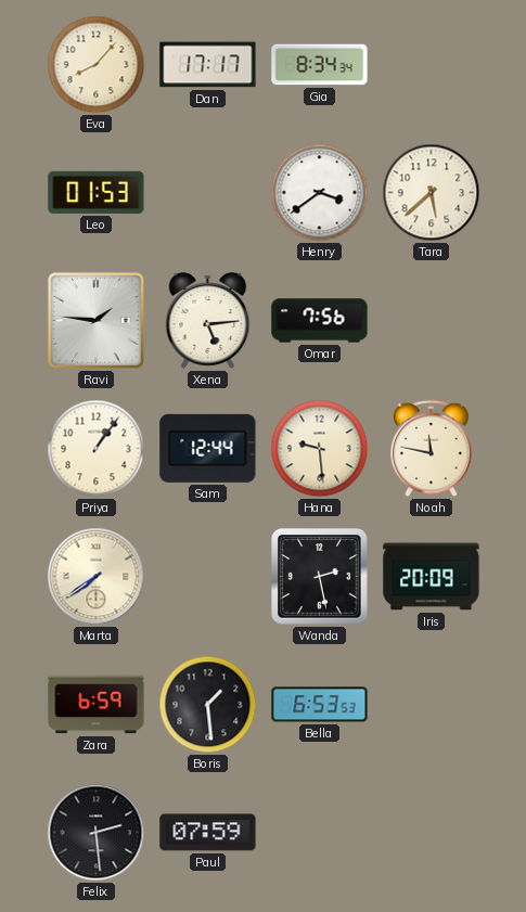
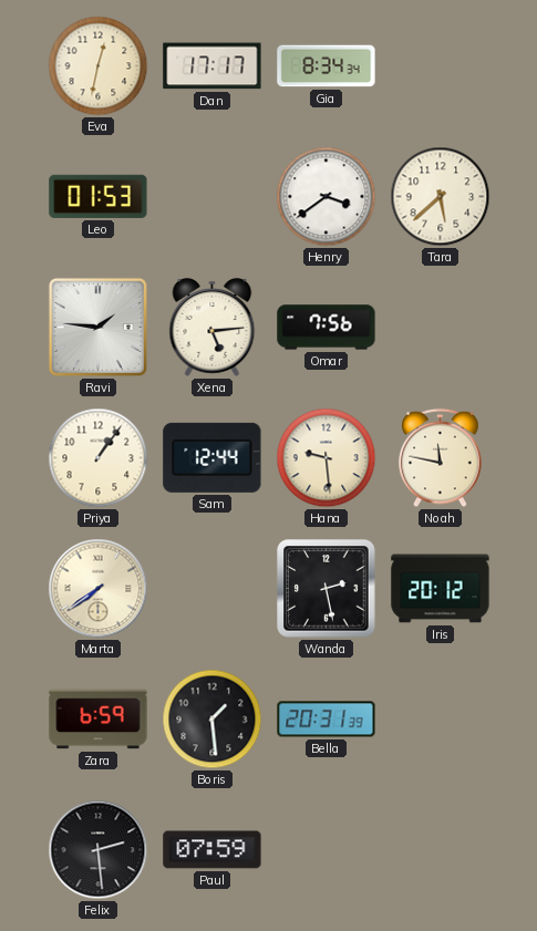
Eva: 8:07 -> 12:32 (99, 66)
Iris: 20:09 -> 20:12 (441, 589)
Bella: 6:53 -> 20:31 (327, 720)
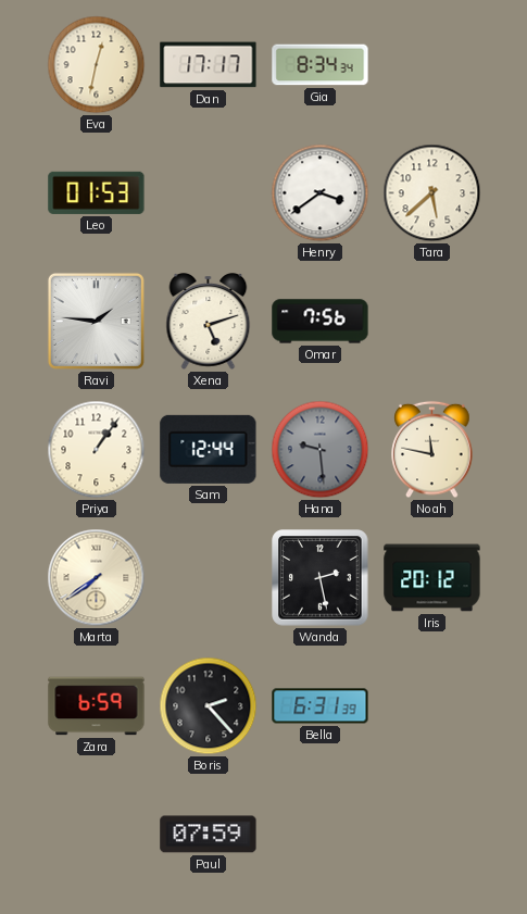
Xena: 5:14 -> 5:12 (209, 322)
Hana dial: cream -> grey (321, 450)
Boris: 1:29 -> 2:23 (209, 706)
Bella: 20:31 -> 6:31 (321, 706)
Felix: 2:29 -> none (99, 850)
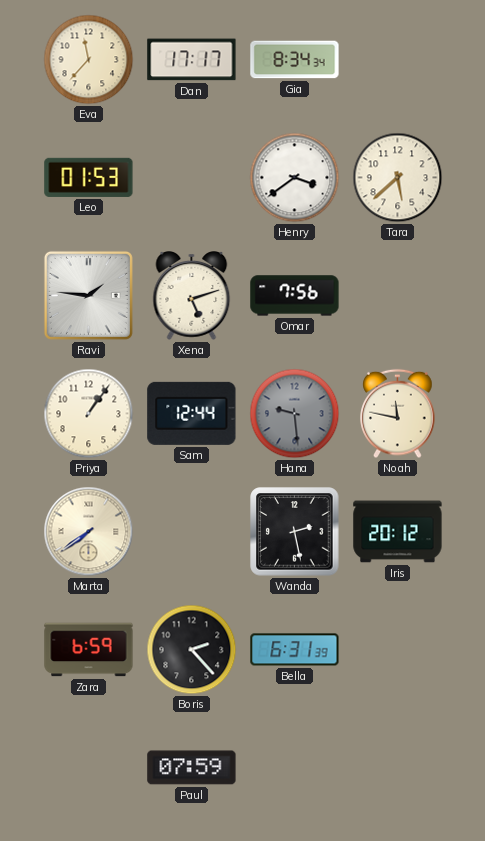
Eva: 12:32 -> 11:37 (89, 60)
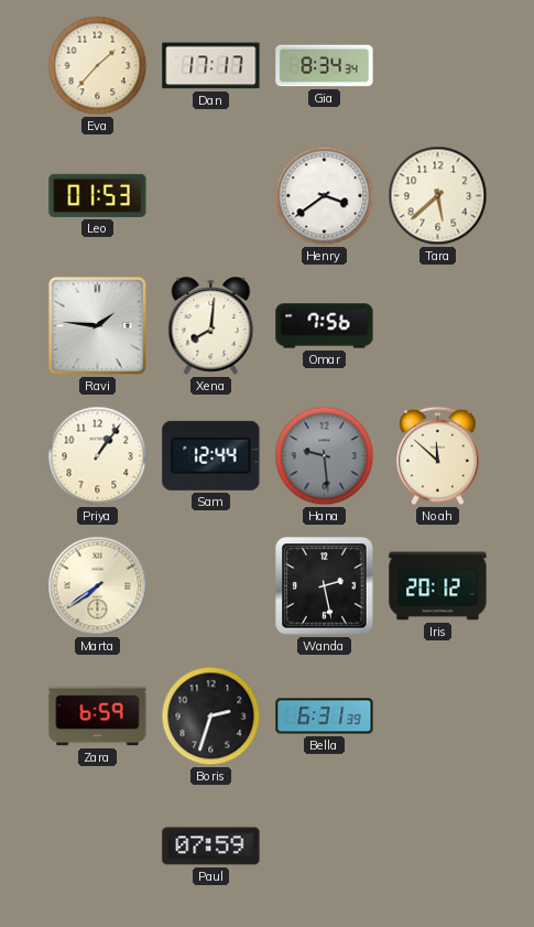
Eva: 11:37 -> 1:37 (98, 66)
Xena: 5:12 -> 8:01 (211, 326)
Noah: 11:47 -> 11:52 (438, 456)
Boris: 2:23 -> 2:33 (211, 716)
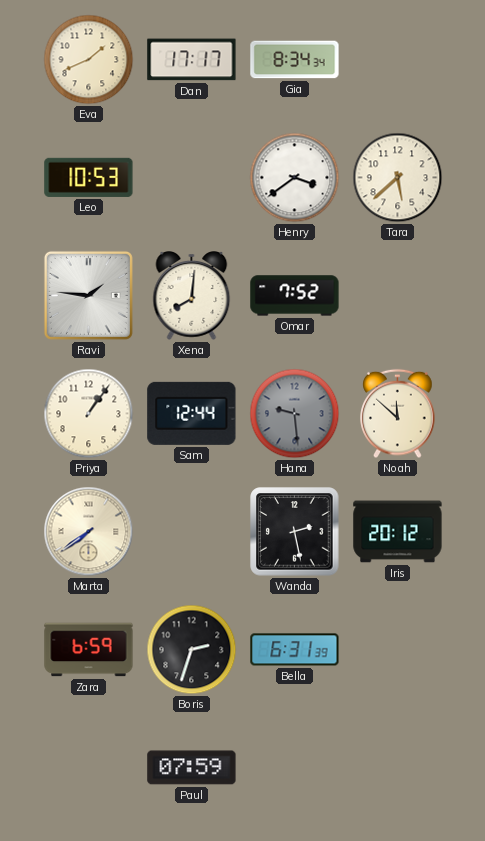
Eva: 1:37 -> 1:41 (89, 60)
Leo: 01:53 -> 10:53 (89, 177)
Omar: 7:56 -> 7:52 (295, 296)
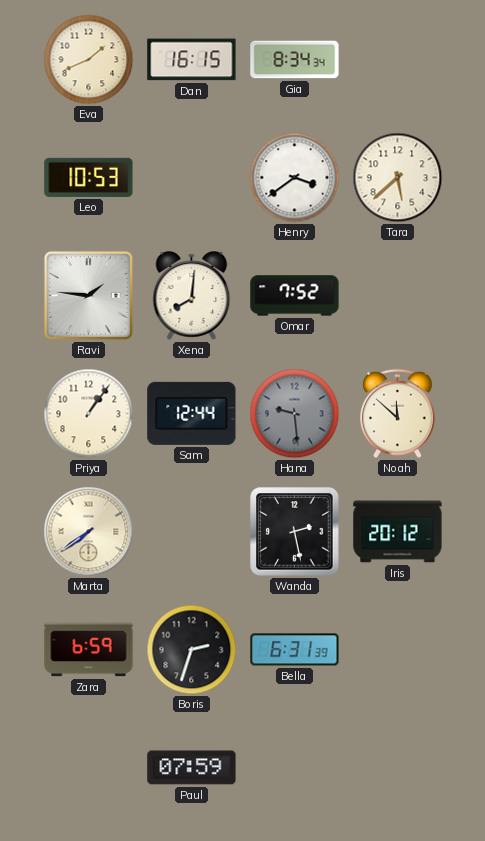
Dan: 17:17 -> 16:15 (192, 60)
